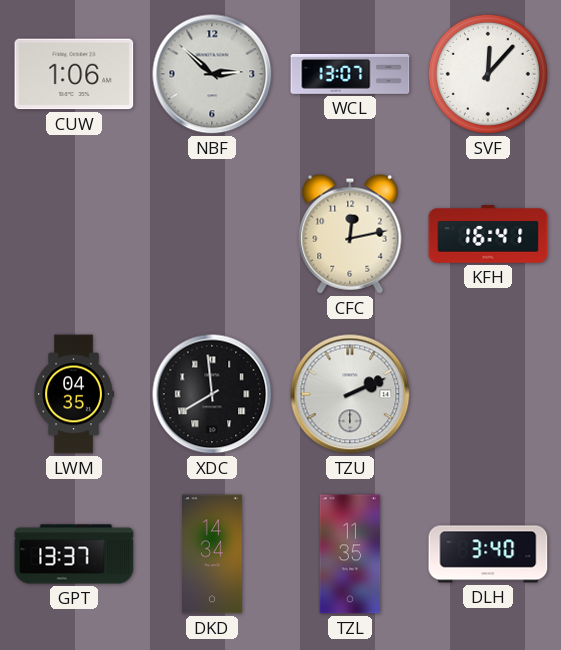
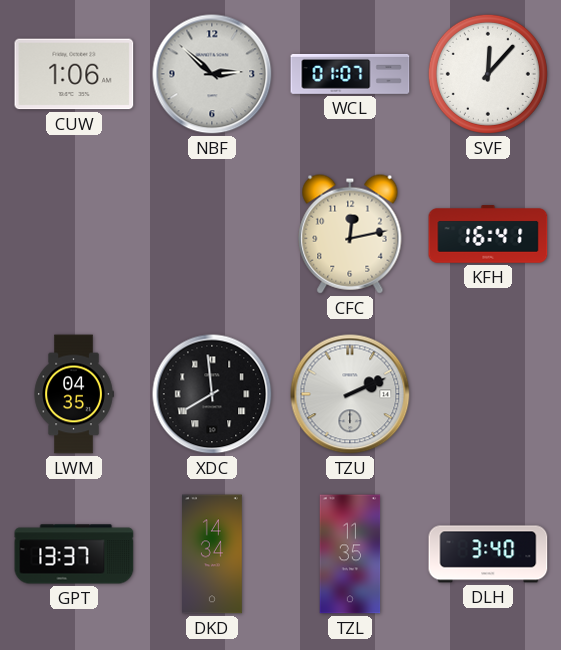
WCL: 13:07 -> 01:07 (350, 74)
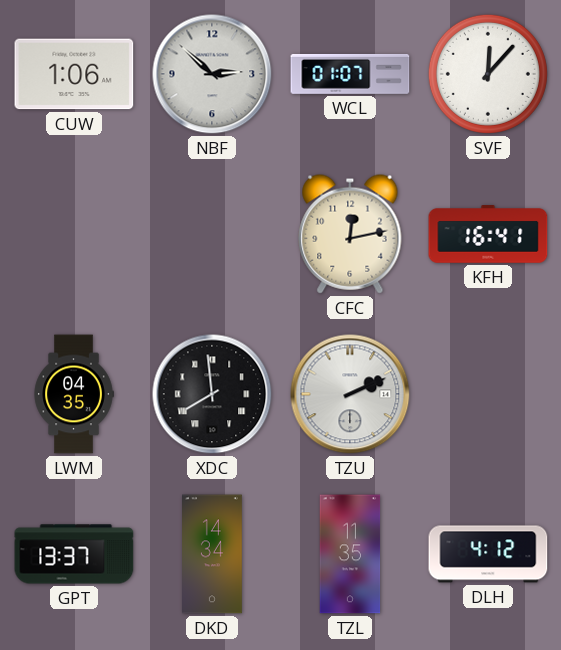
DLH: 3:40 -> 4:12 (488, 554)
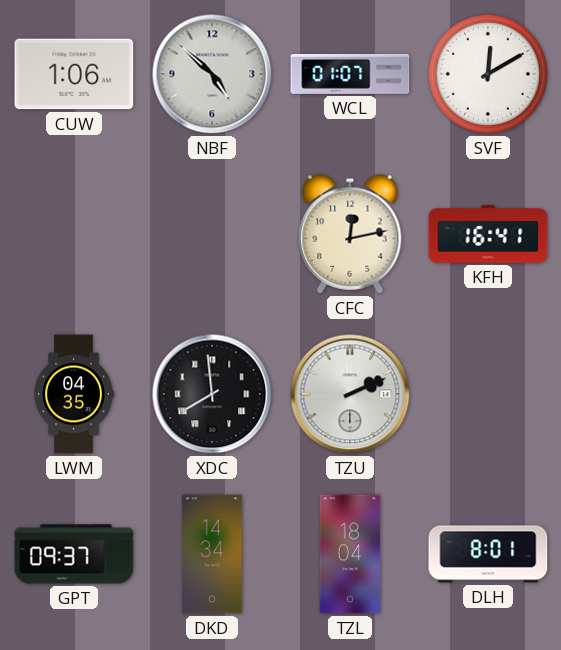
NBF: 2:52 -> 4:52 (212, 74)
SVF: 12:07 -> 12:10 (488, 74)
GPT: 13:37 -> 09:37 (74, 554)
TZL: 11:35 -> 18:04 (350, 554)
DLH: 4:12 -> 8:01 (488, 554)
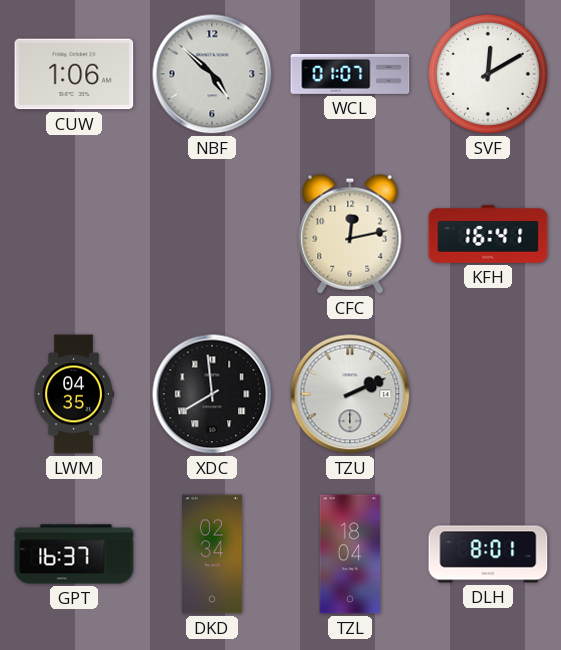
GPT: 09:37 -> 16:37 (74, 554)
DKD: 14:34 -> 02:34 (213, 554)
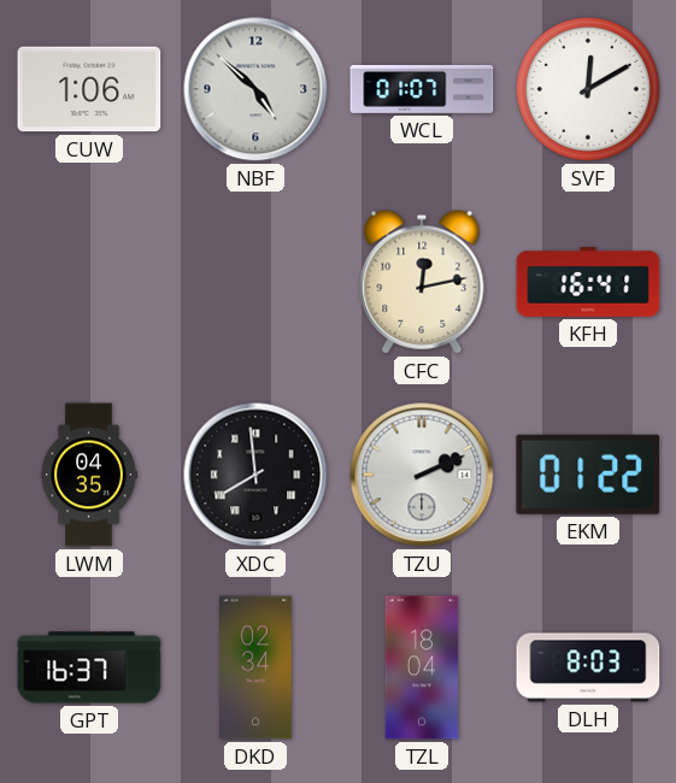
EKM: none -> 01:22 (588, 475)
DLH: 8:01 -> 8:03 (588, 667)
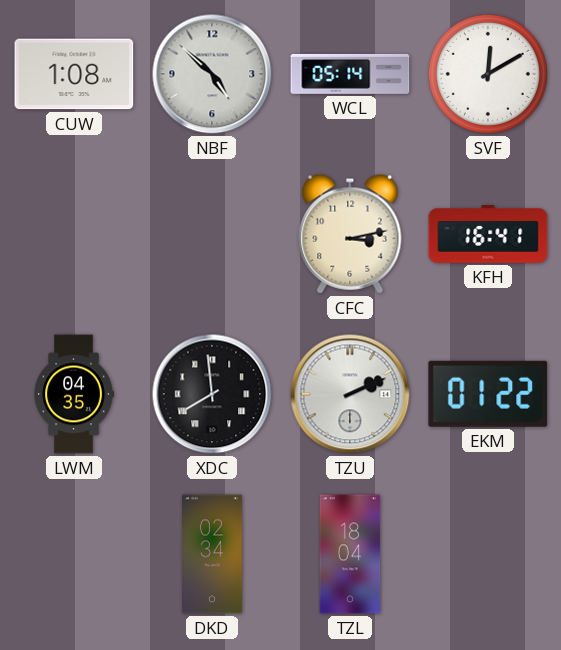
CUW: 1:06 -> 1:08 (74, 74)
WCL: 01:07 -> 05:14 (350, 74)
CFC: 12:13 -> 3:13 (350, 234)
GPT: 16:37 -> none (89, 667)
DLH: 8:03 -> none (588, 667)
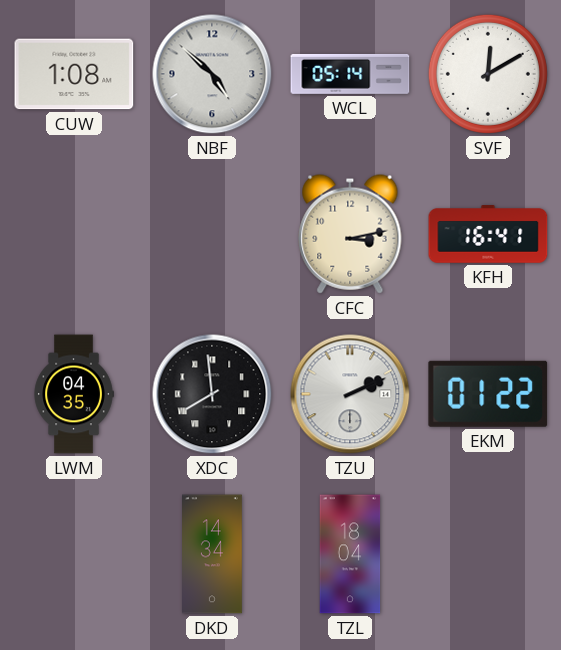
DKD: 02:34 -> 14:34 (213, 554)
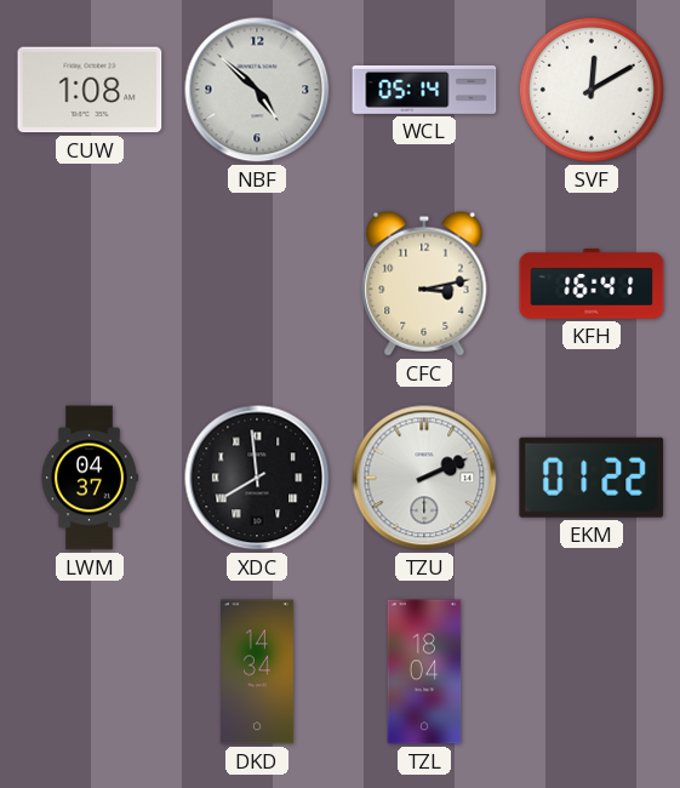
LWM: 04:35 -> 04:37 (90, 478)
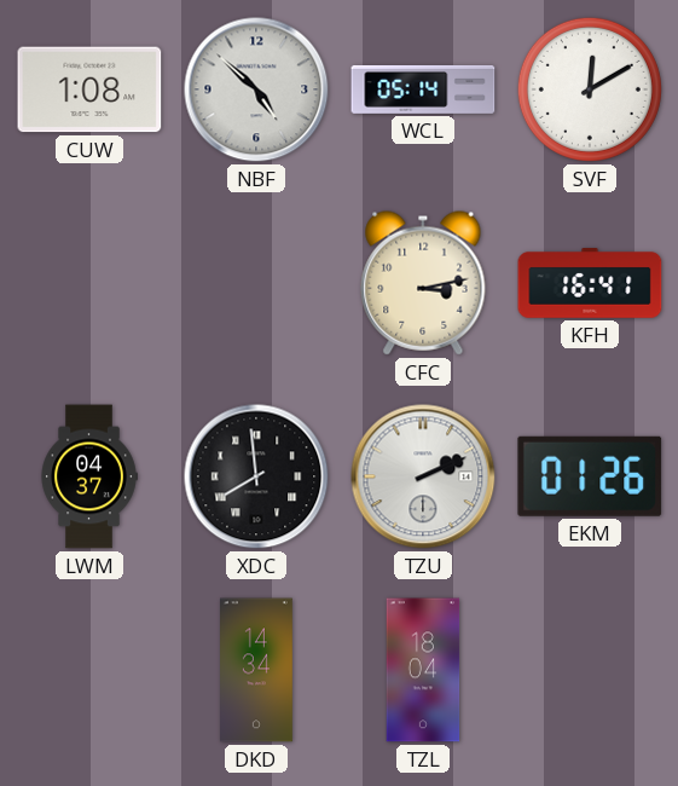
EKM: 01:22 -> 01:26 (590, 476)
